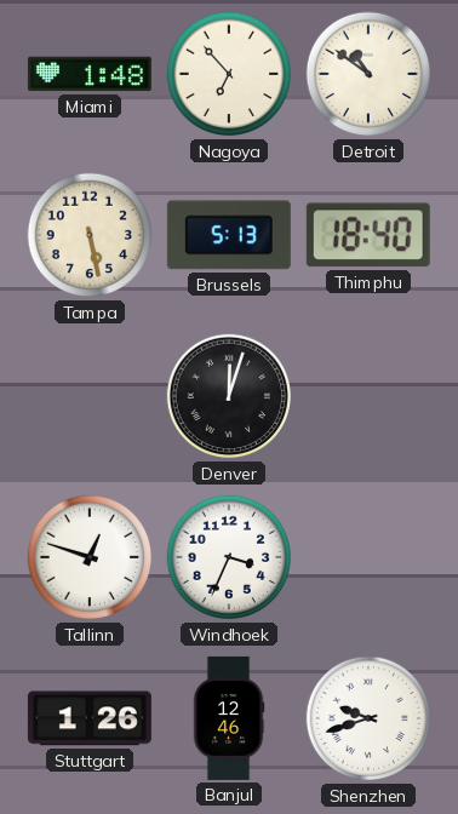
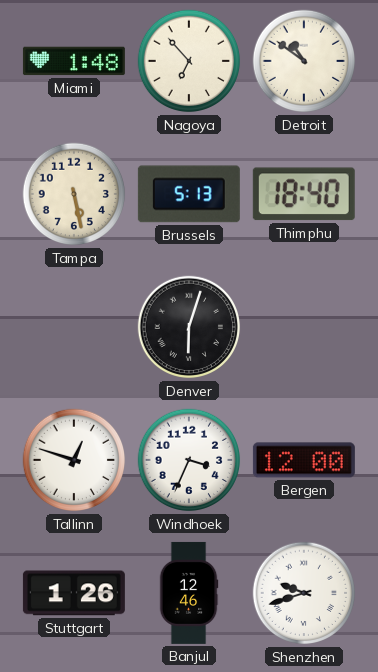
Denver: 12:03 -> 6:03 (189, 327)
Bergen: none -> 12:00 (304, 460)
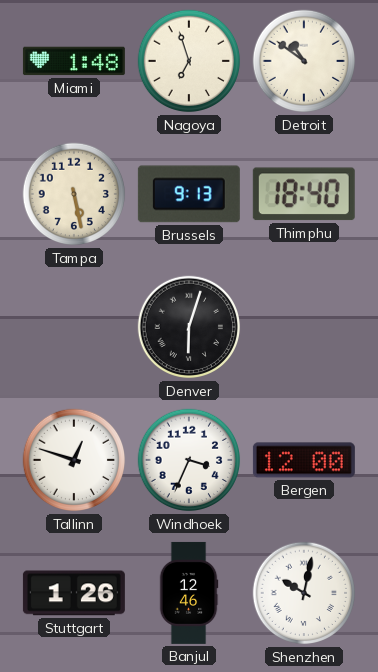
Nagoya: 6:53 -> 6:57 (189, 61)
Brussels: 5:13 -> 9:13 (189, 194)
Shenzhen: 9:42 -> 10:02 (304, 593)
